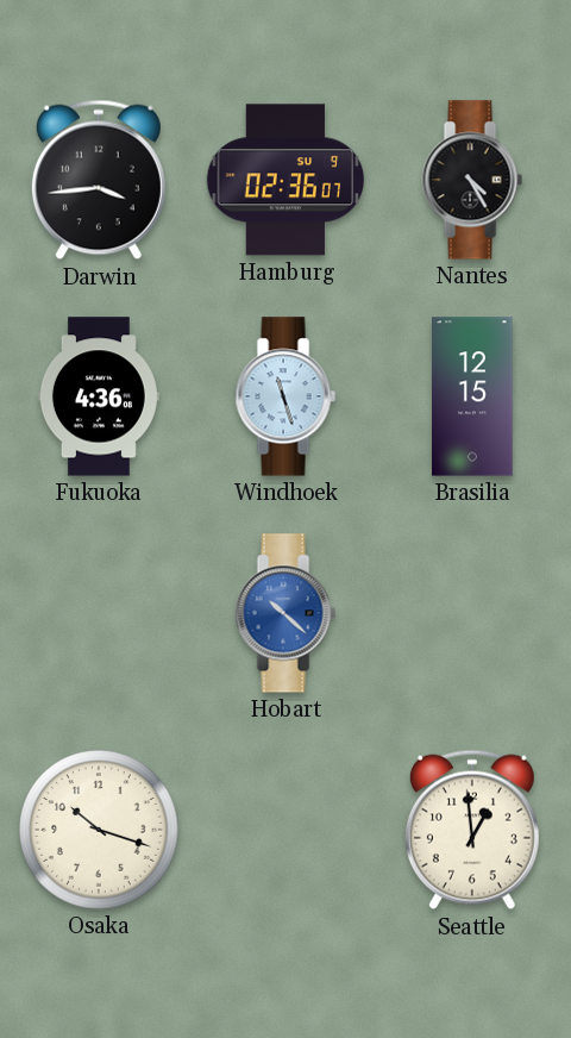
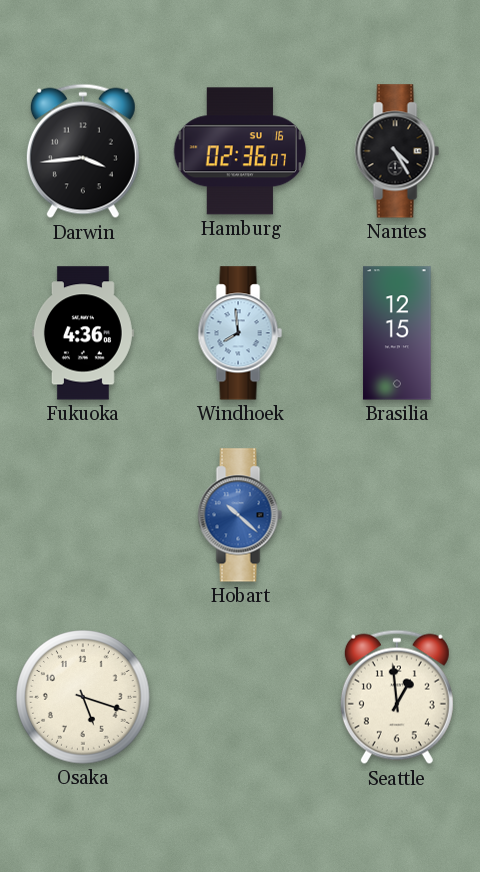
Hamburg date: SU 9 -> SU 16 (240, 151)
Windhoek: 11:27 -> 7:59 (240, 333)
Osaka: 10:18 -> 5:18 (83, 697)
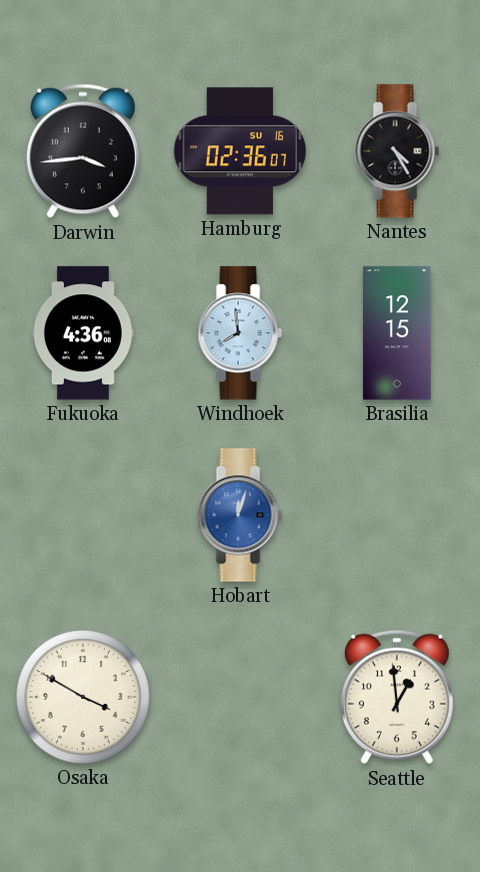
Hobart: 10:22 -> 12:03 (240, 515)
Osaka: 5:18 -> 3:50 (83, 697)
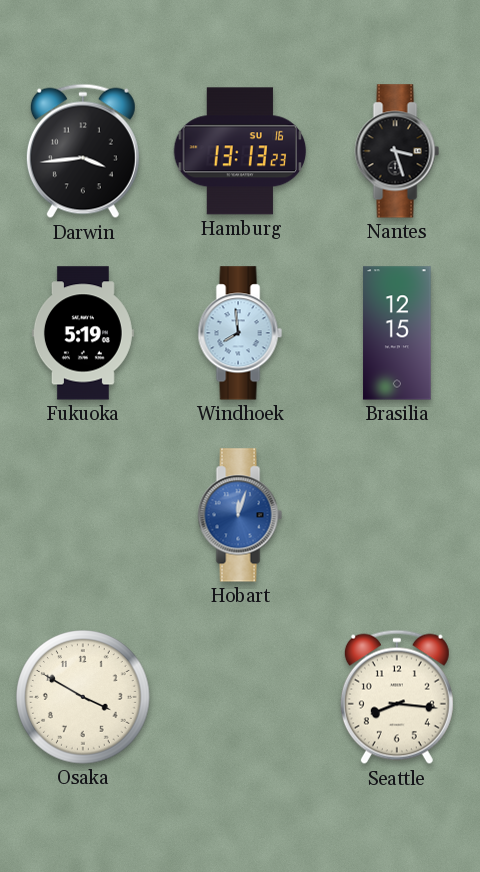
Hamburg: 02:36 -> 13:13 (240, 151)
Nantes: 4:25 -> 3:27 (397, 151)
Fukuoka: 4:36 -> 5:19 (83, 333)
Seattle: 12:59 -> 8:16 (397, 697)
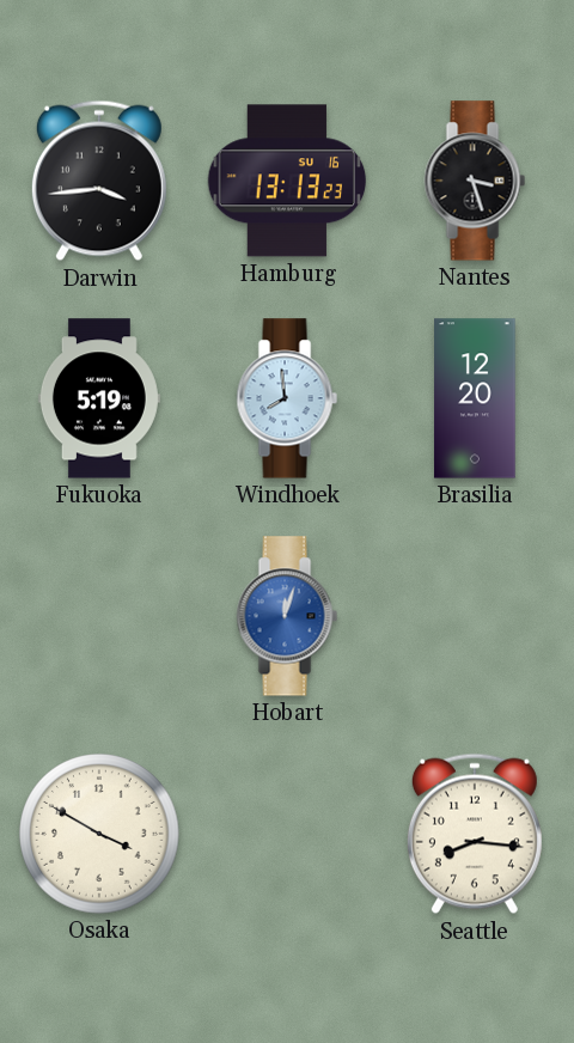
Brasilia: 12:15 -> 12:20 (475, 398)
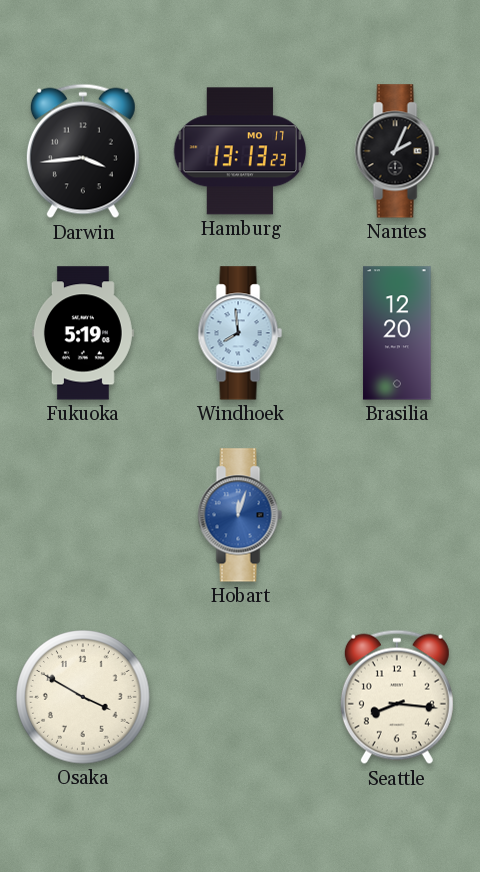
Hamburg date: SU 16 -> MO 17 (240, 151)
Nantes: 3:27 -> 2:04 (397, 151)
